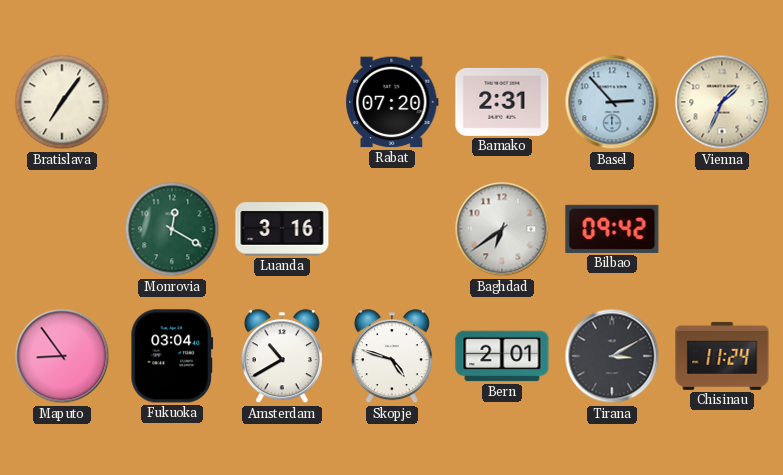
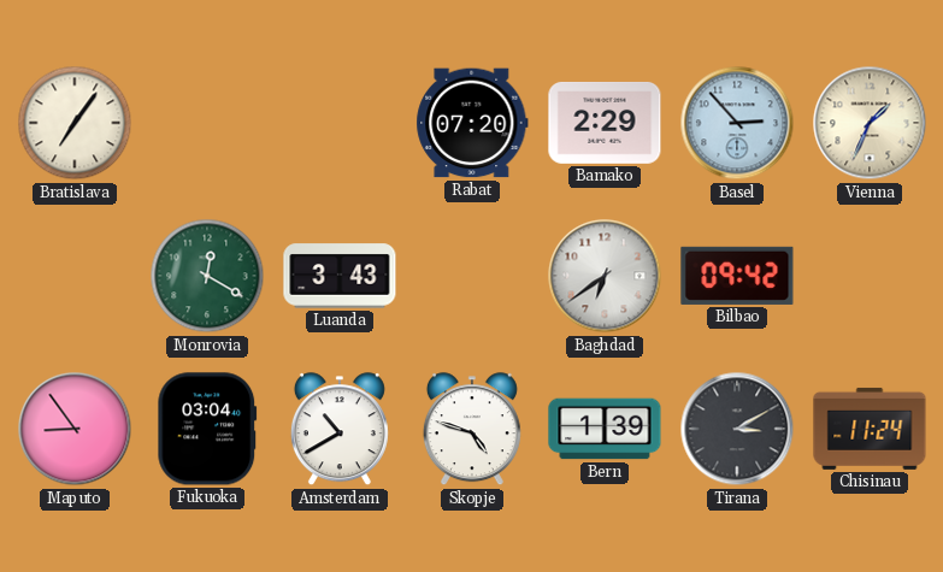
Bamako: 2:31 -> 2:29 (605, 123)
Luanda: 3:16 -> 3:43 (340, 276)
Bern: 2:01 -> 1:39 (605, 429)
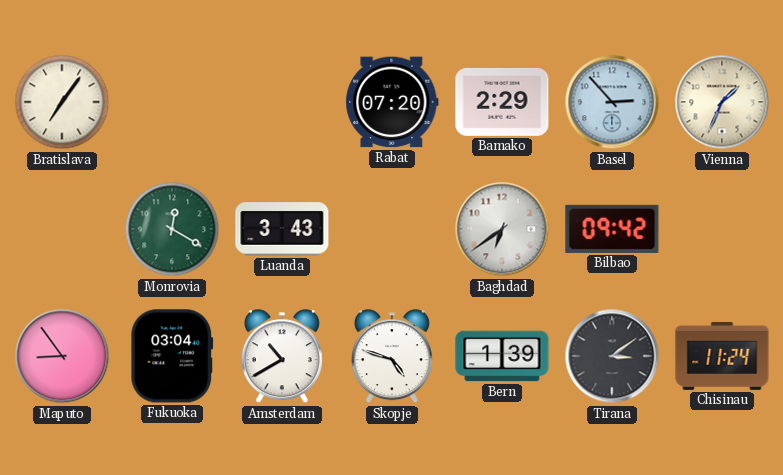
Tirana: 3:10 -> 3:09 (612, 356)
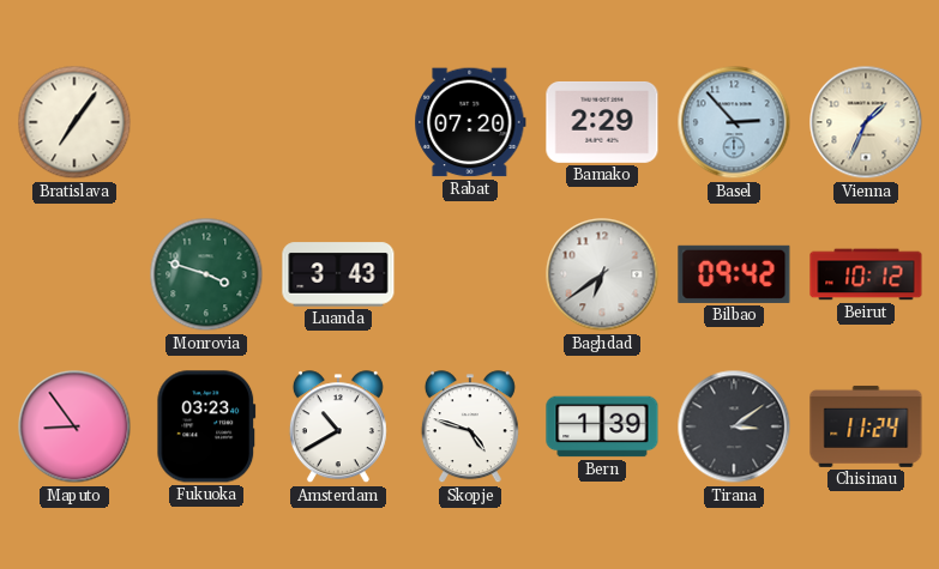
Monrovia: 12:20 -> 3:48 (206, 274)
Beirut: none -> 10:12 (866, 274)
Fukuoka: 03:04 -> 03:23 (206, 426)
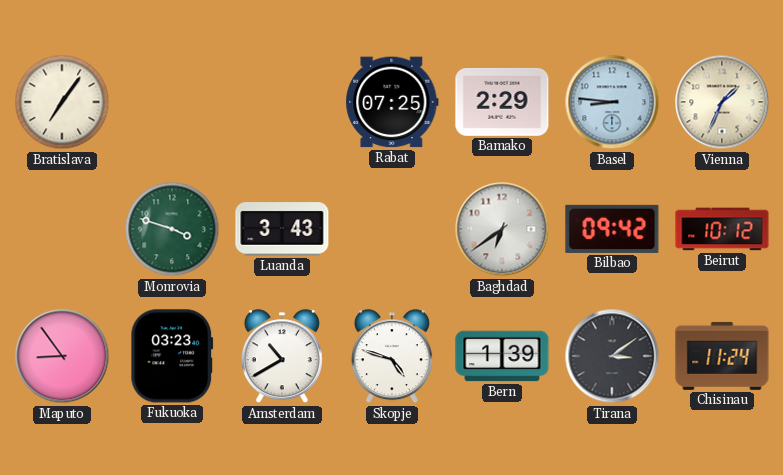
Rabat: 07:20 -> 07:25 (392, 102)
Basel: 2:53 -> 8:46 (612, 102)
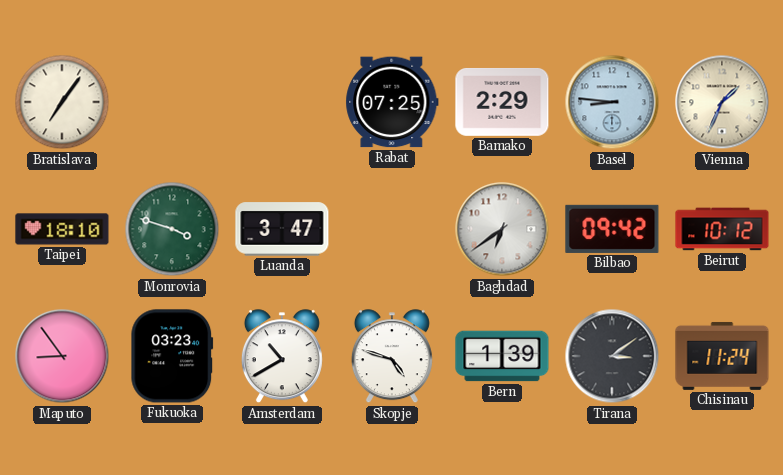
Taipei: none -> 18:10 (62, 229)
Luanda: 3:43 -> 3:47 (282, 229)
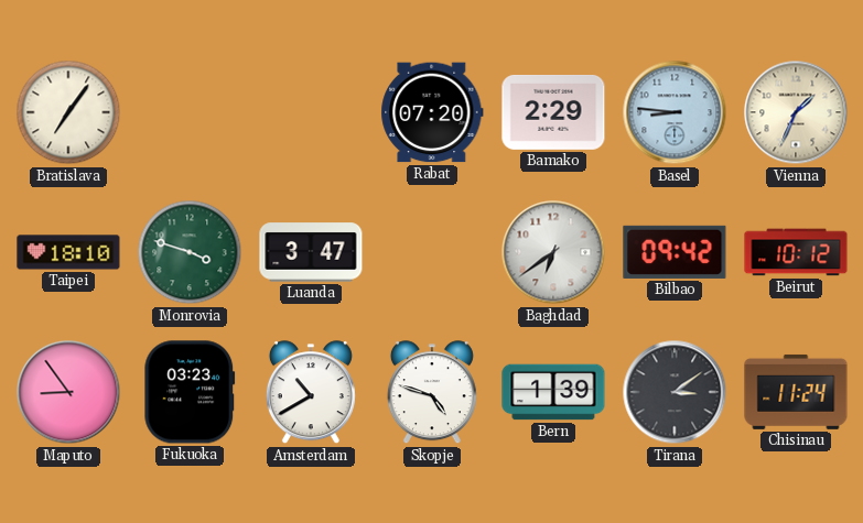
Rabat: 07:25 -> 07:20 (432, 112)
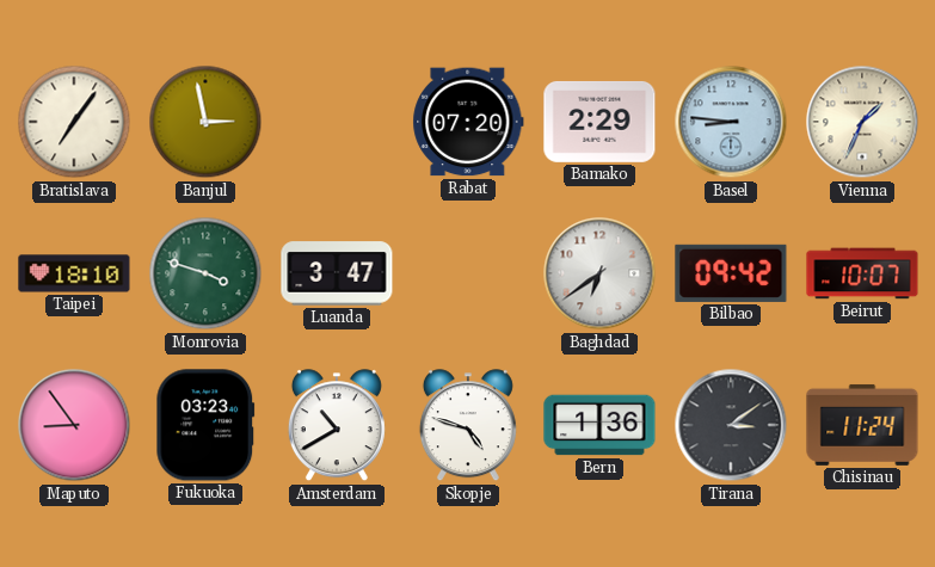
Banjul: none -> 2:58 (205, 122)
Beirut: 10:12 -> 10:07 (862, 273)
Bern: 1:39 -> 1:36 (599, 425)
